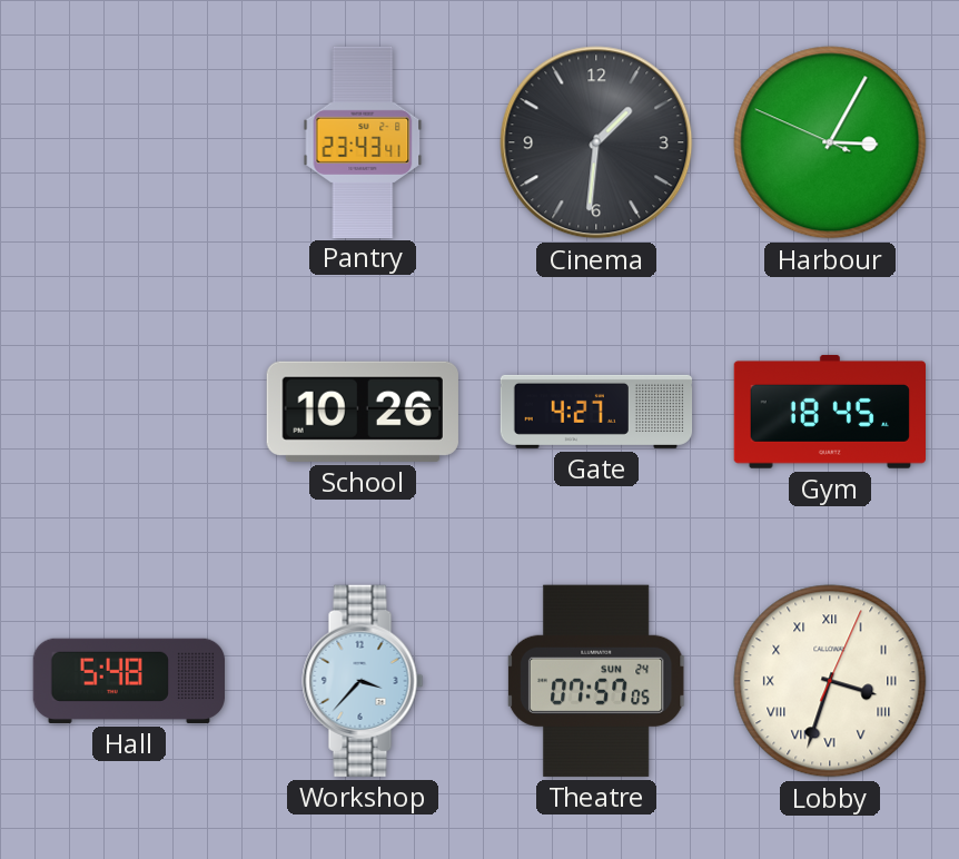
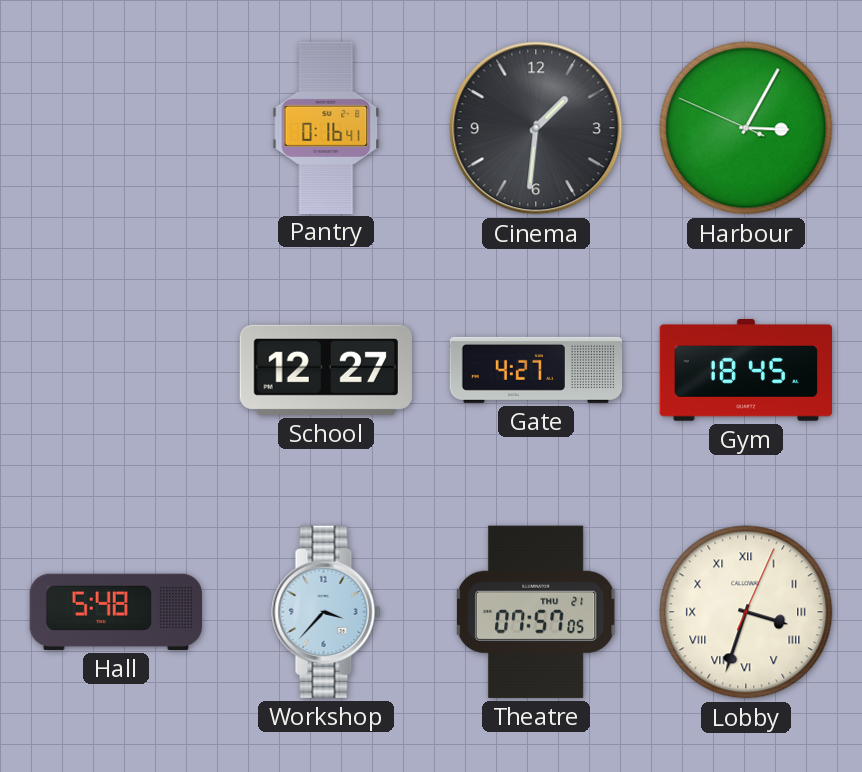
Pantry: 23:43 -> 0:16 (326, 127)
School: 10:26 -> 12:27 (326, 370)
Theatre date: SUN 24 -> THU 21 (536, 612)
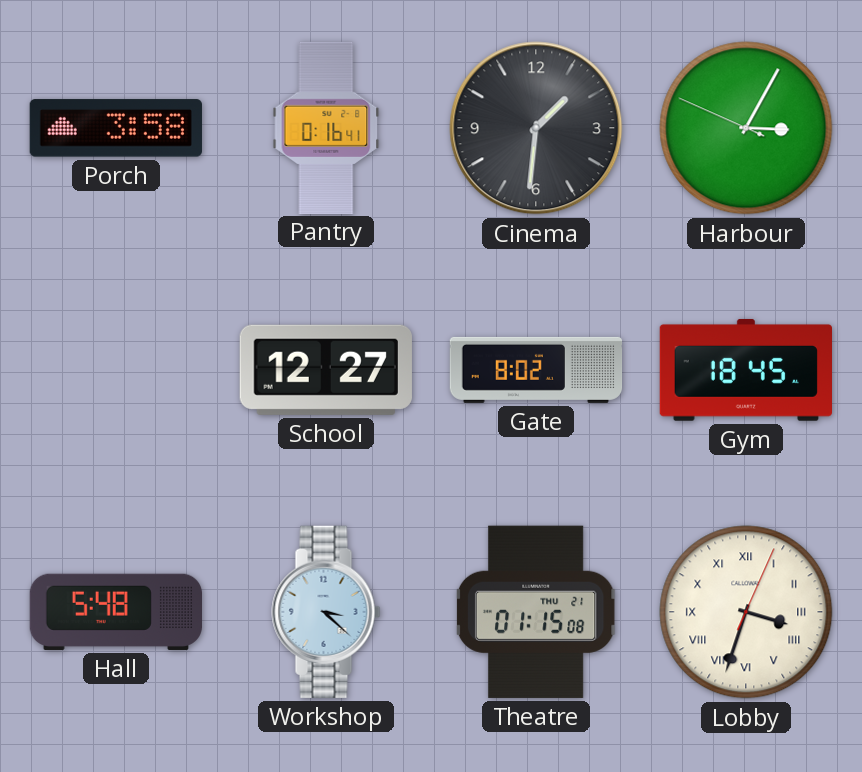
Porch: none -> 3:58 (116, 128)
Gate: 4:27 -> 8:02 (536, 370)
Workshop: 3:37 -> 3:22 (326, 612)
Theatre: 07:57 -> 01:15 (536, 612)
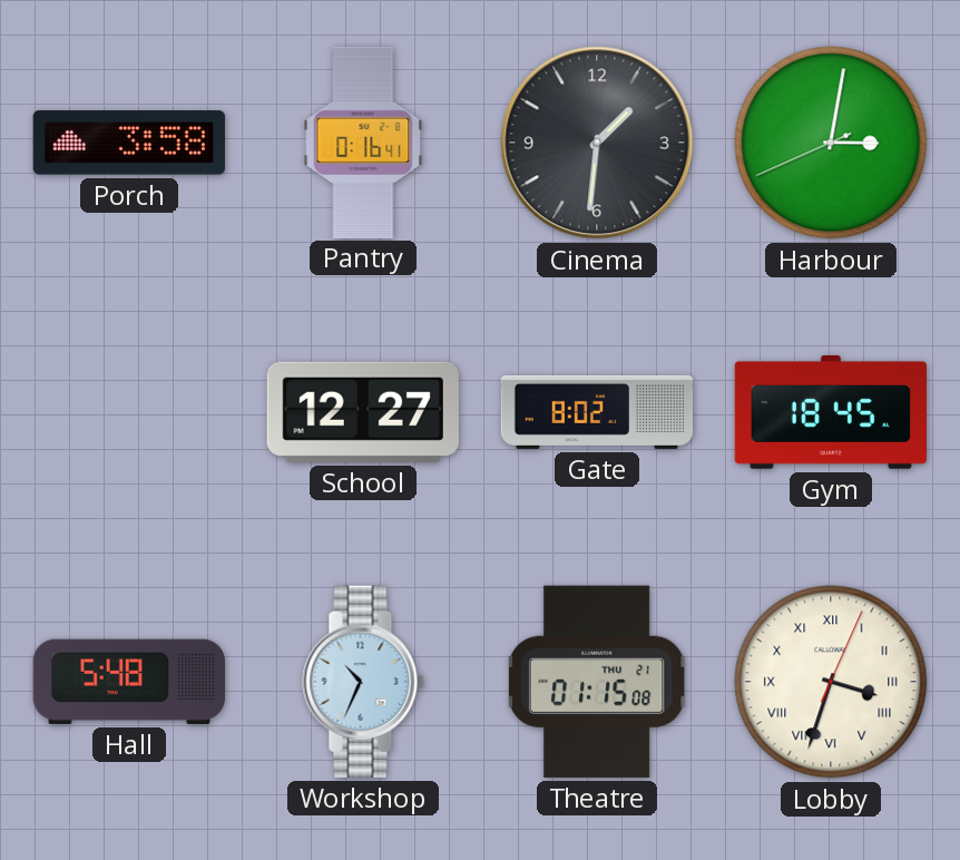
Harbour: 3:04 -> 3:01 (831, 143)
Workshop: 3:22 -> 10:34 (363, 682)
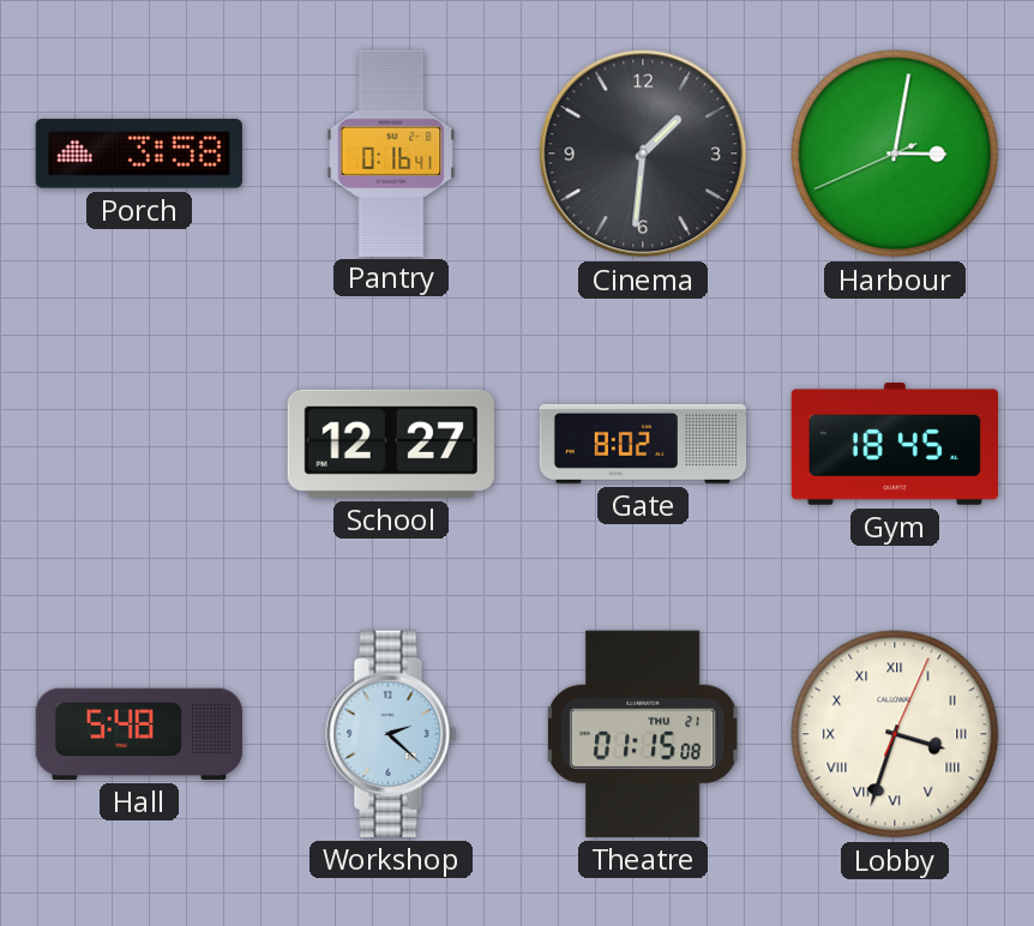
Workshop: 10:34 -> 2:22 (391, 734)
